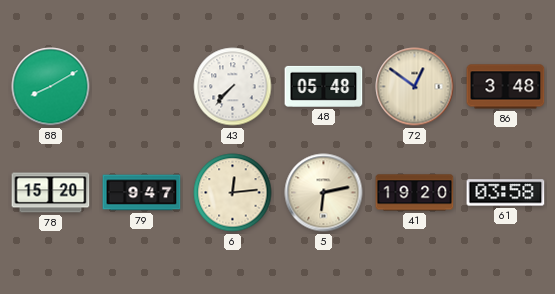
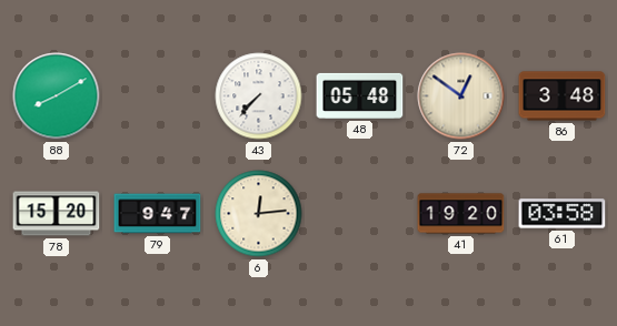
5: 6:13 -> none (324, 193)
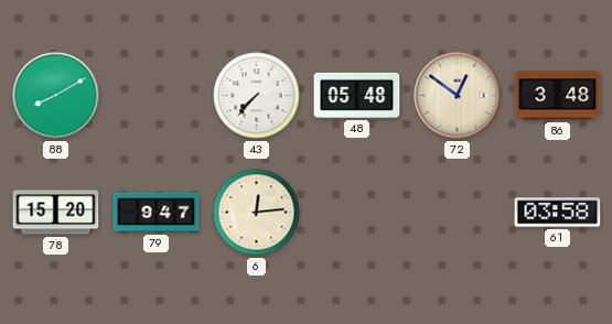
41: 19:20 -> none (461, 214)
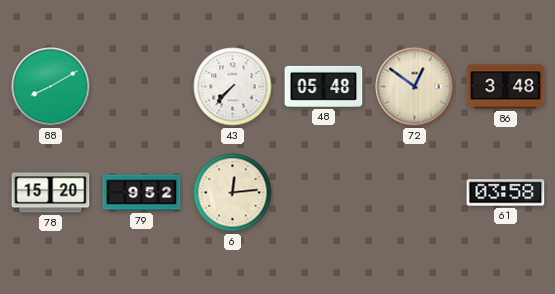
79: 9:47 -> 9:52 (142, 193)
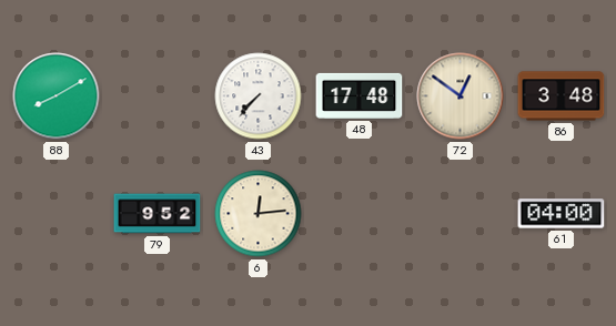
48: 05:48 -> 17:48 (360, 95)
78: 15:20 -> none (51, 193)
61: 03:58 -> 04:00 (562, 214)
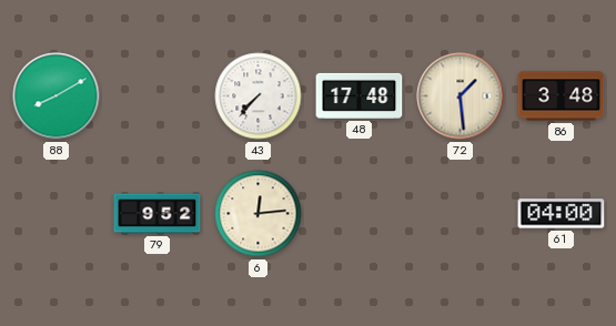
72: 12:51 -> 1:29 (461, 96)
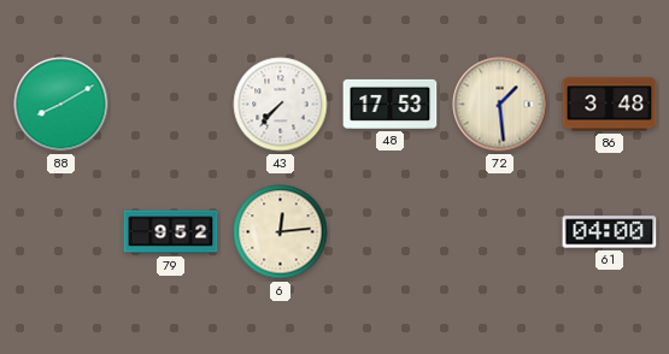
48: 17:48 -> 17:53 (391, 104)
